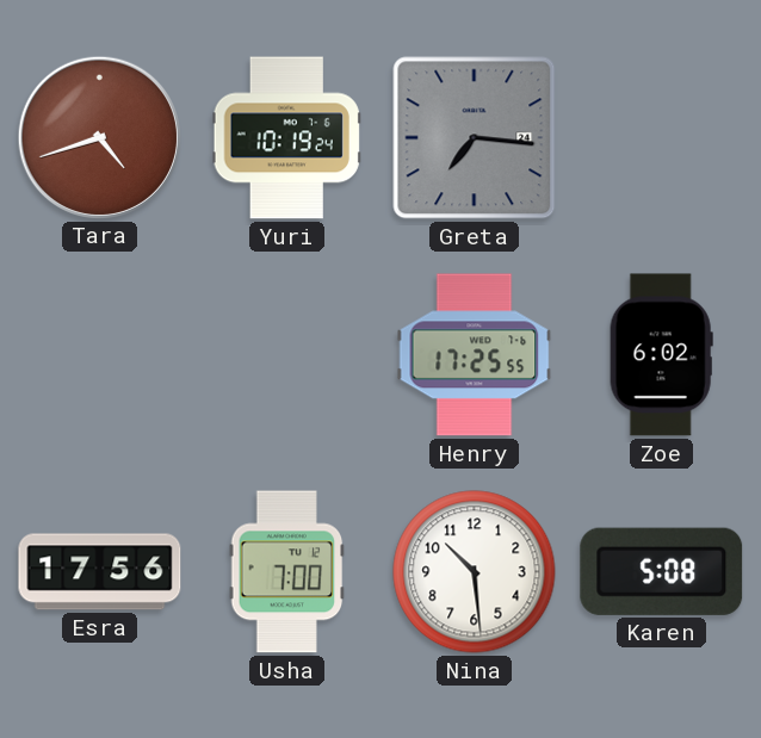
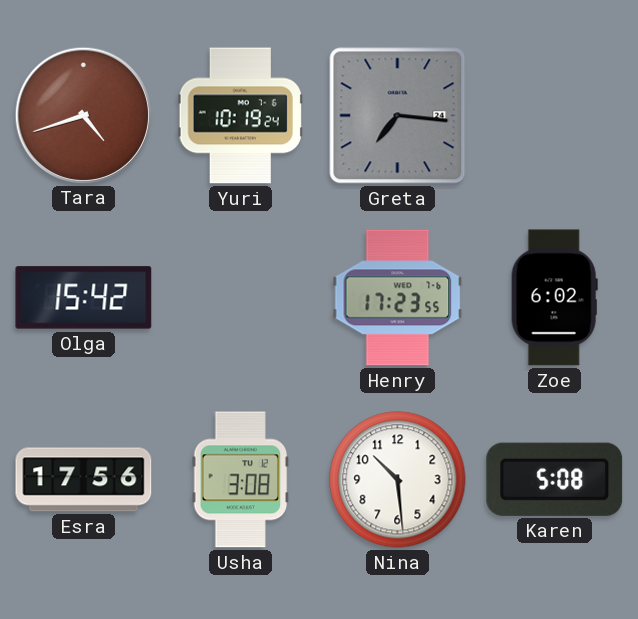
Olga: none -> 15:42 (84, 298)
Henry: 17:25 -> 17:23 (398, 298)
Usha: 7:00 -> 3:08 (241, 480)
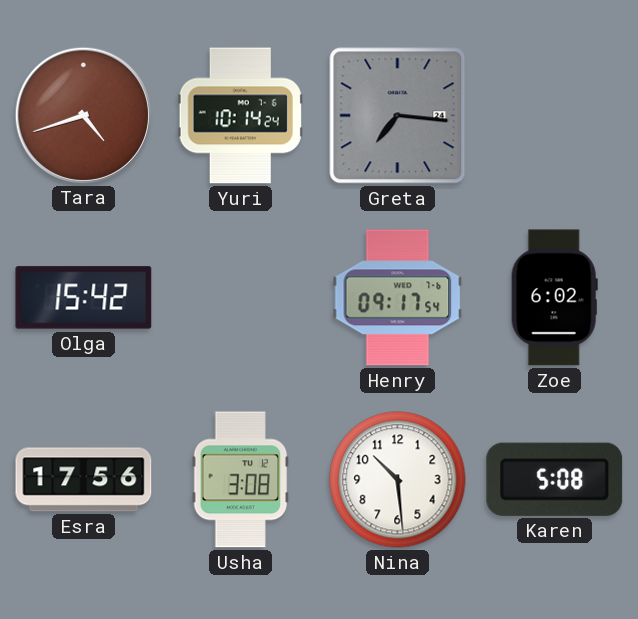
Yuri: 10:19 -> 10:14 (240, 116)
Henry: 17:23 -> 09:17 (398, 298)
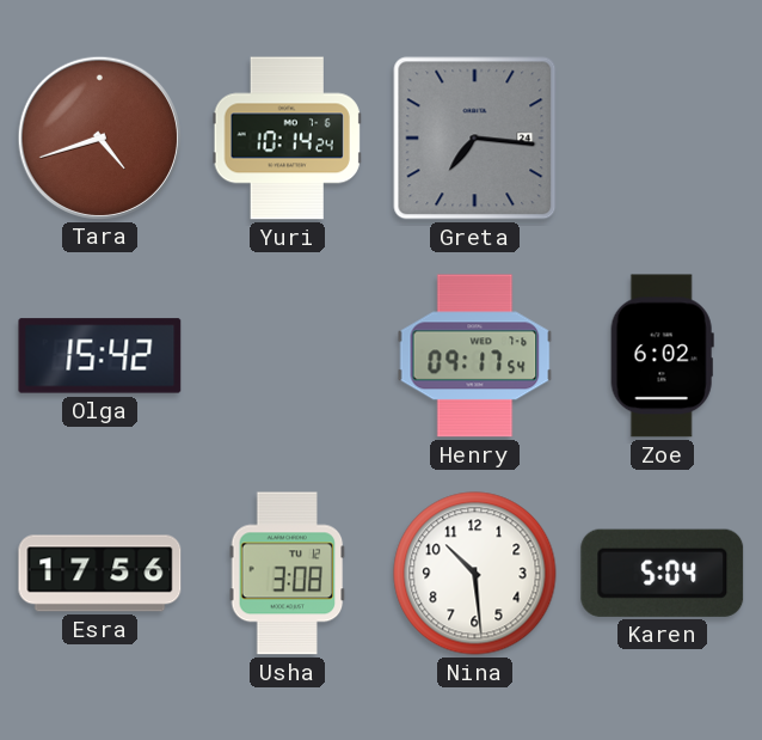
Karen: 5:08 -> 5:04 (663, 573)
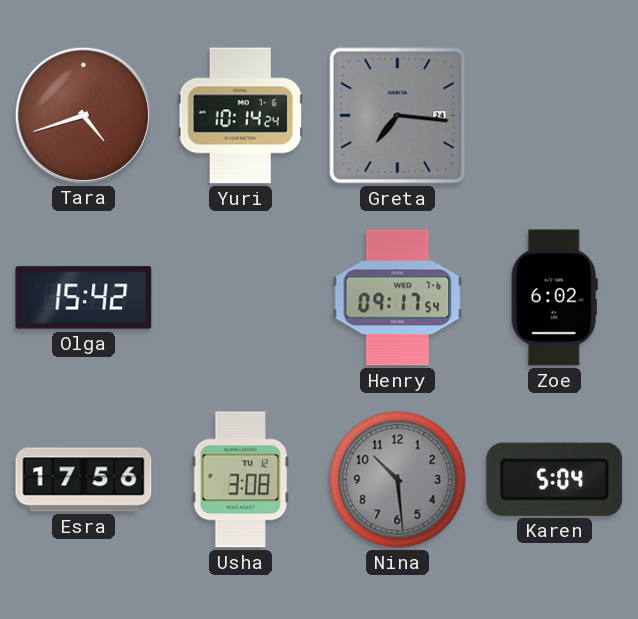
Nina dial: white -> grey (398, 480)
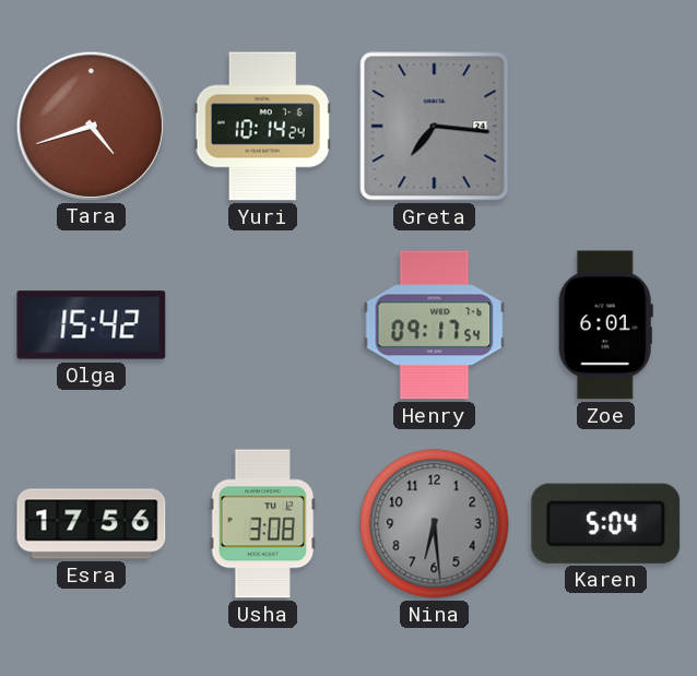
Zoe: 6:02 -> 6:01 (605, 325)
Nina: 10:29 -> 6:29 (435, 524)
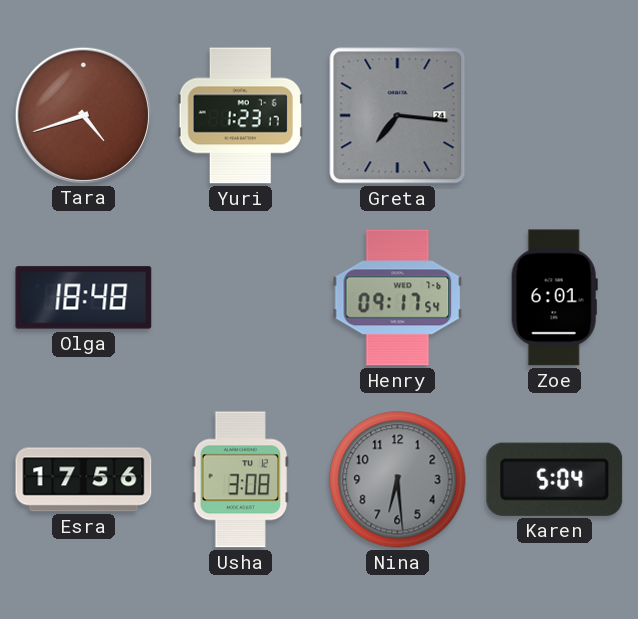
Yuri: 10:14 -> 1:23 (240, 116)
Olga: 15:42 -> 18:48 (84, 298)
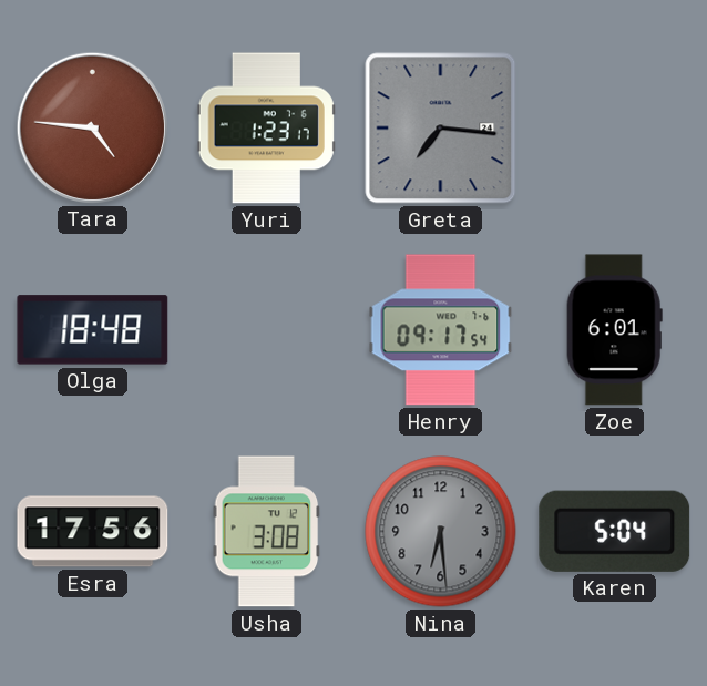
Tara: 4:42 -> 4:46 (92, 127)
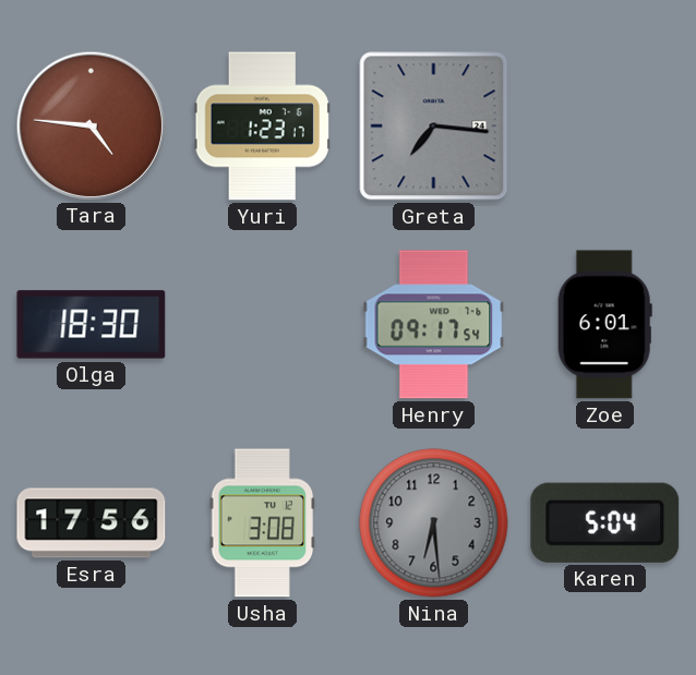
Olga: 18:48 -> 18:30 (92, 325)
